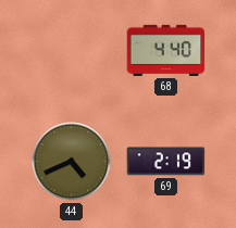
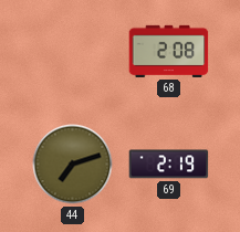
68: 4:40 -> 2:08 (169, 51)
44: 4:41 -> 7:12 (73, 165)
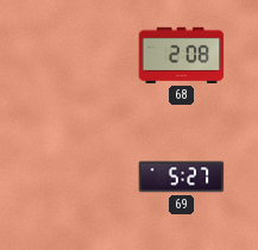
44: 7:12 -> none (73, 165)
69: 2:19 -> 5:27 (182, 177)
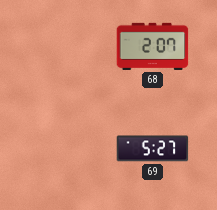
68: 2:08 -> 2:07 (153, 46)
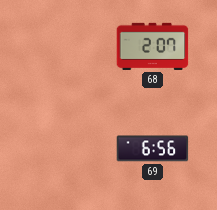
69: 5:27 -> 6:56 (153, 149)
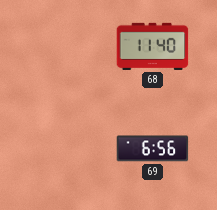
68: 2:07 -> 11:40 (153, 46)
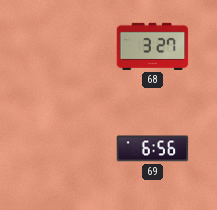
68: 11:40 -> 3:27 (153, 46)
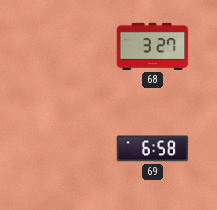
69: 6:56 -> 6:58 (153, 149)
